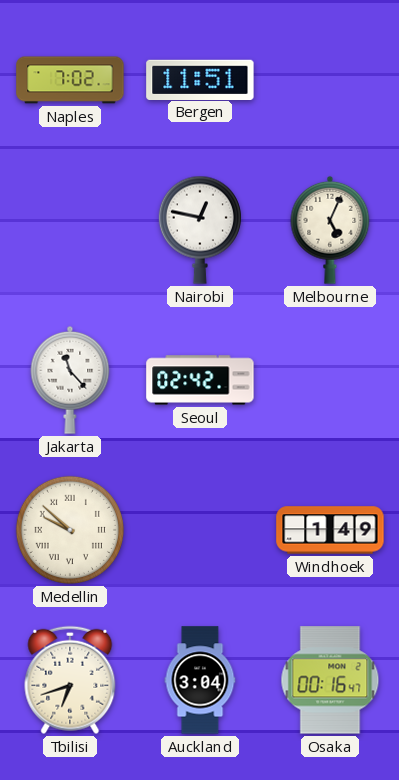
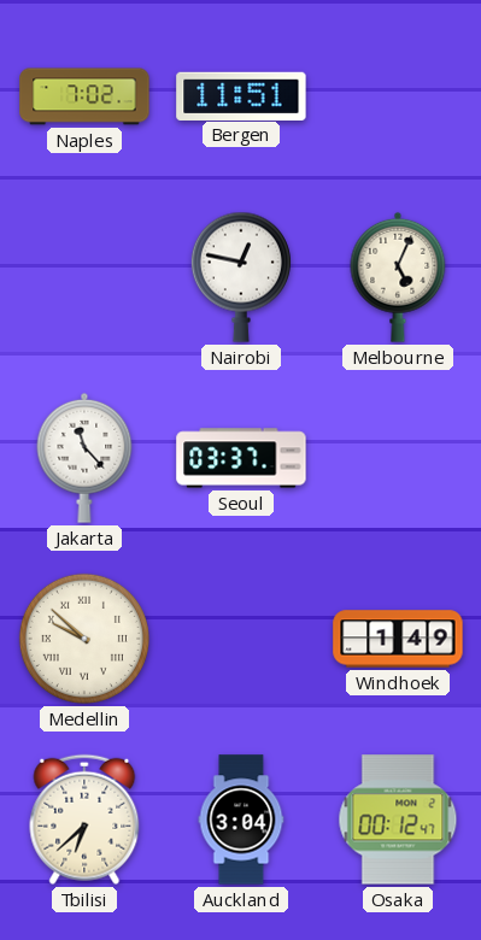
Seoul: 02:42 -> 03:37 (241, 458)
Tbilisi: 6:42 -> 6:38 (84, 819)
Osaka: 00:16 -> 00:12 (398, 819)
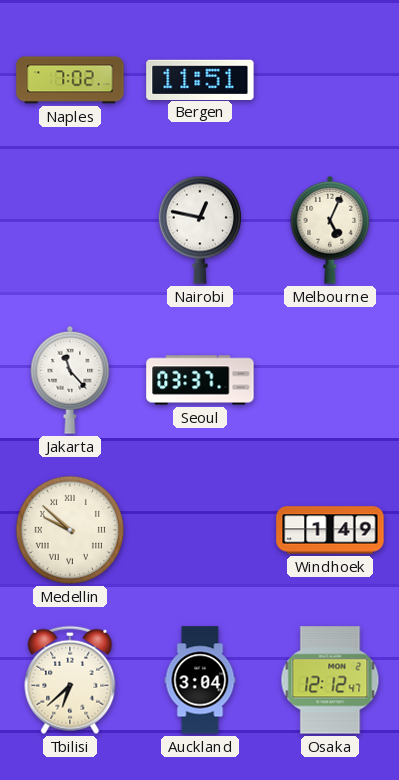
Osaka: 00:12 -> 12:12 (330, 680)
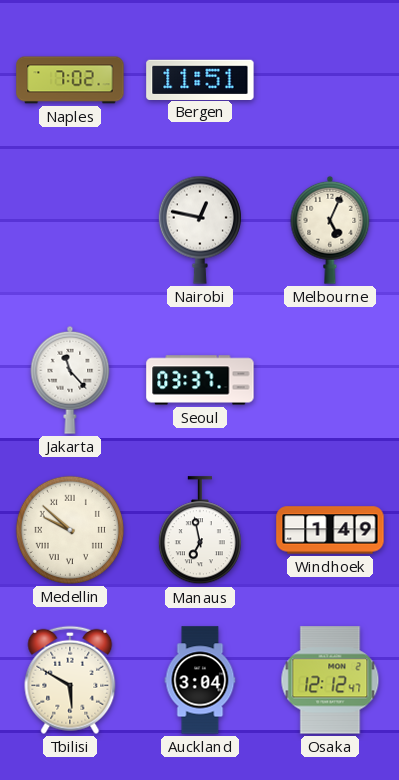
Manaus: none -> 6:58 (200, 531)
Tbilisi: 6:38 -> 5:50 (70, 680)
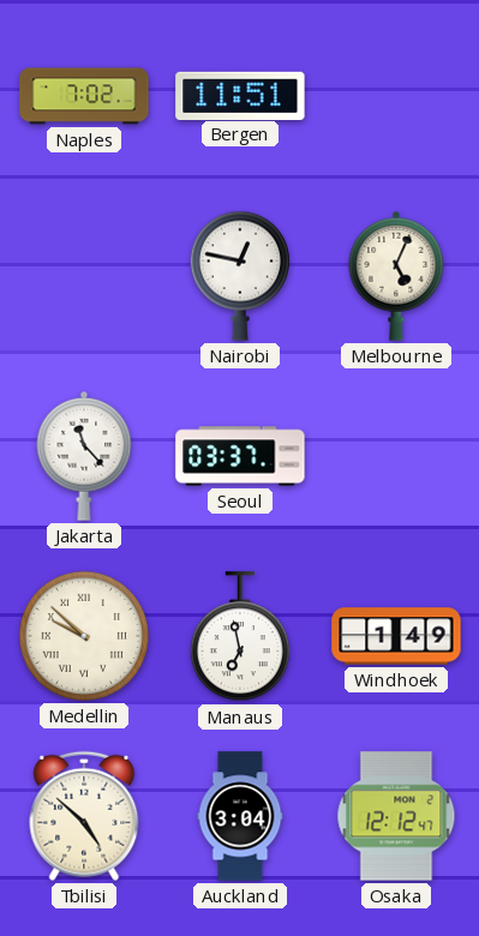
Tbilisi: 5:50 -> 4:52 (84, 816)
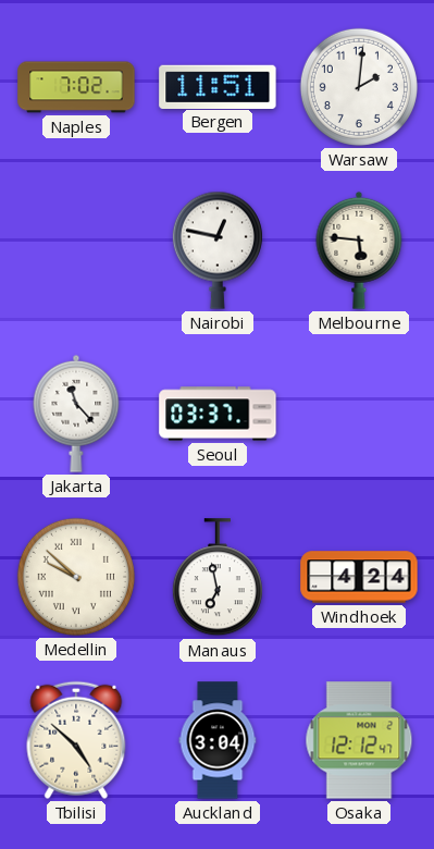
Warsaw: none -> 2:01 (359, 87)
Melbourne: 5:04 -> 5:46 (359, 250)
Windhoek: 1:49 -> 4:24 (359, 577)
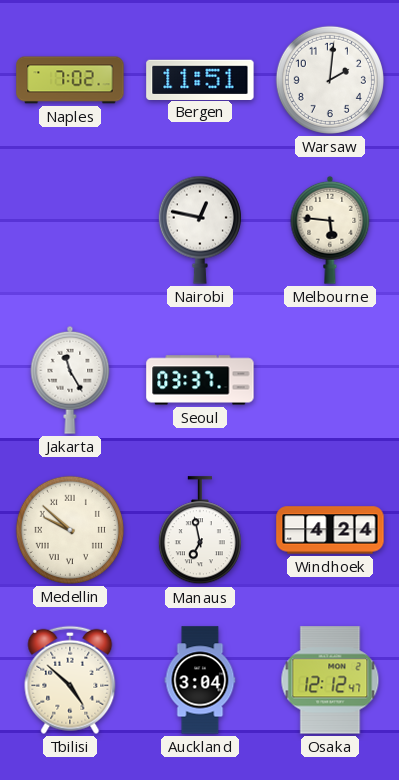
Jakarta: 11:23 -> 11:25 (70, 380)
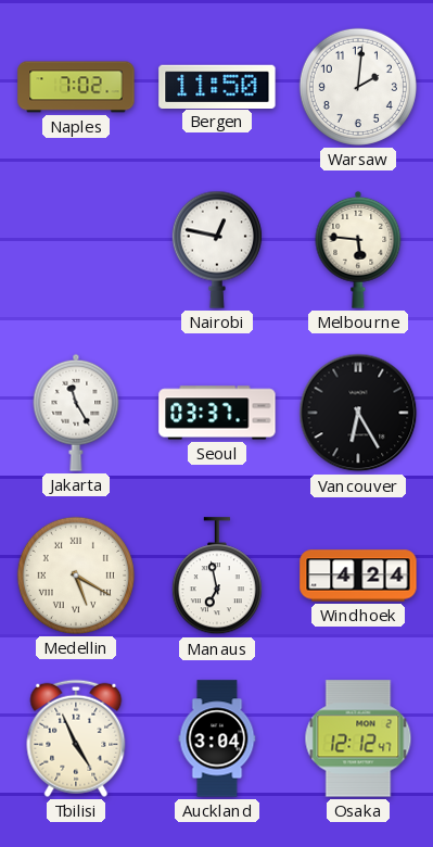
Bergen: 11:51 -> 11:50 (217, 86)
Vancouver: none -> 6:25 (358, 413)
Medellin: 9:52 -> 5:20 (76, 576)
Tbilisi: 4:52 -> 4:56 (76, 738)
